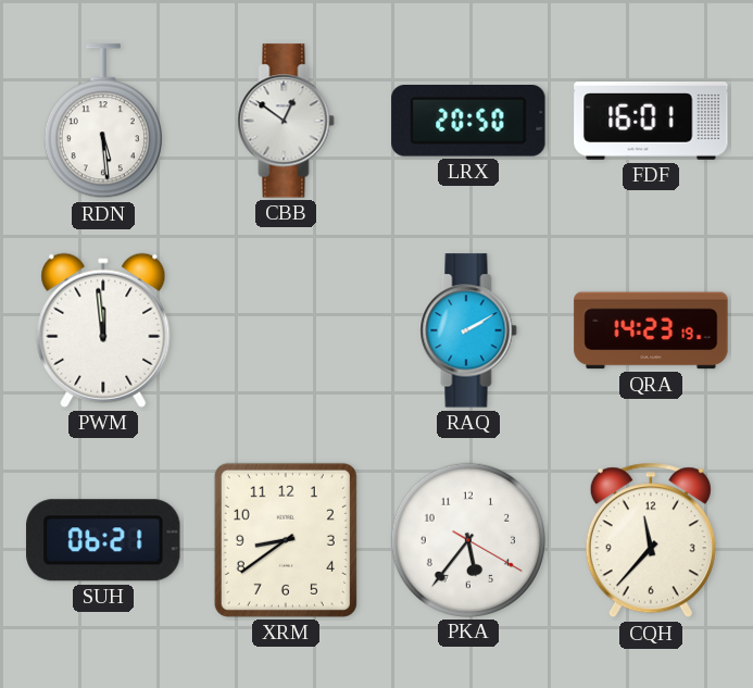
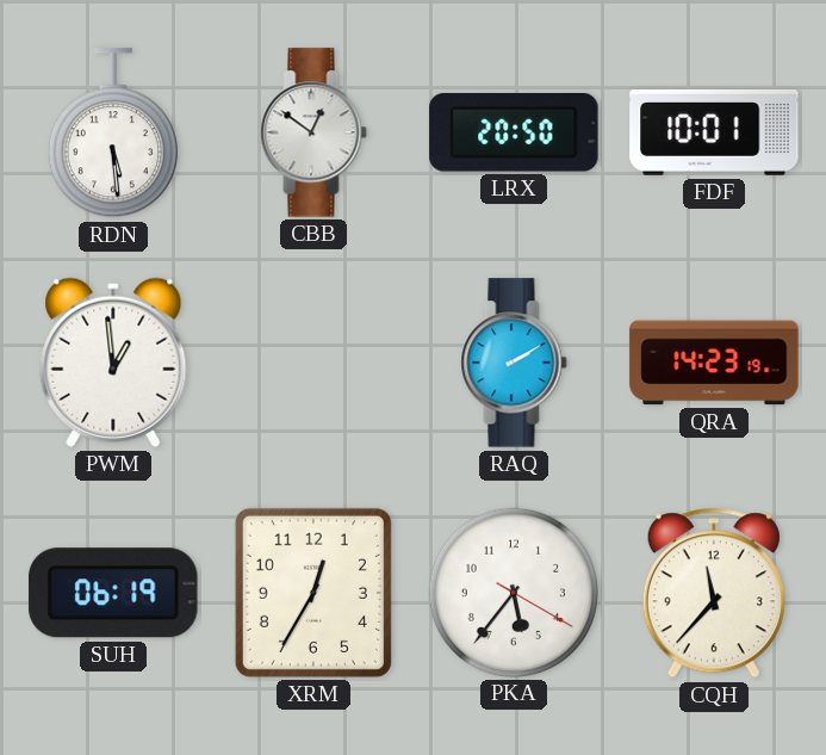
FDF: 16:01 -> 10:01 (714, 134)
PWM: 11:59 -> 12:59 (113, 363)
SUH: 06:21 -> 06:19 (113, 593)
XRM: 8:39 -> 12:35 (313, 593)
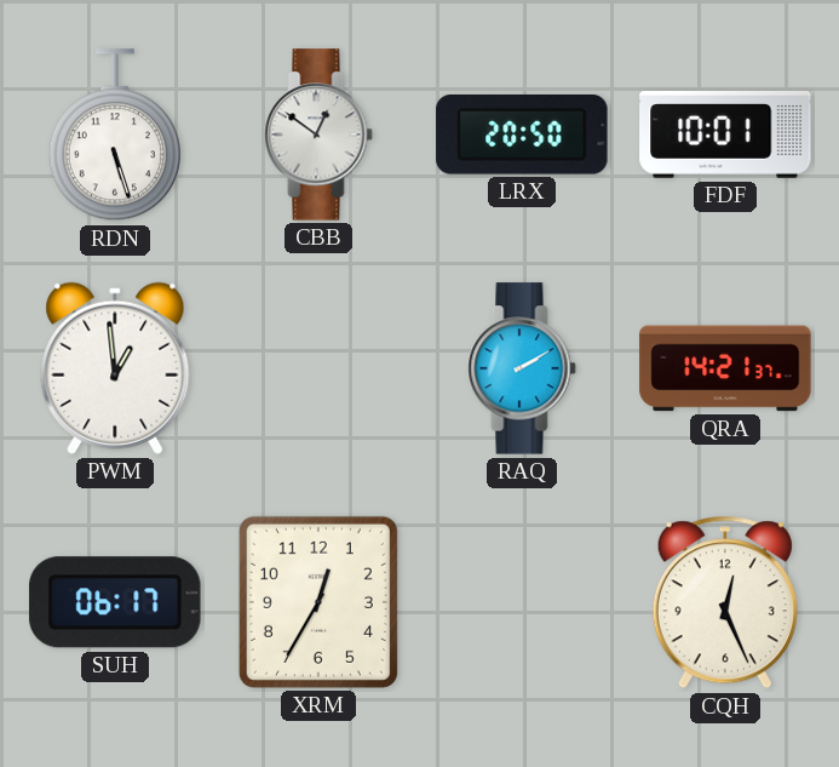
RDN: 5:29 -> 5:27 (115, 136)
QRA: 14:23 -> 14:21 (725, 368)
SUH: 06:19 -> 06:17 (115, 602)
PKA: 5:36 -> none (513, 592)
CQH: 11:37 -> 12:26 (725, 602)
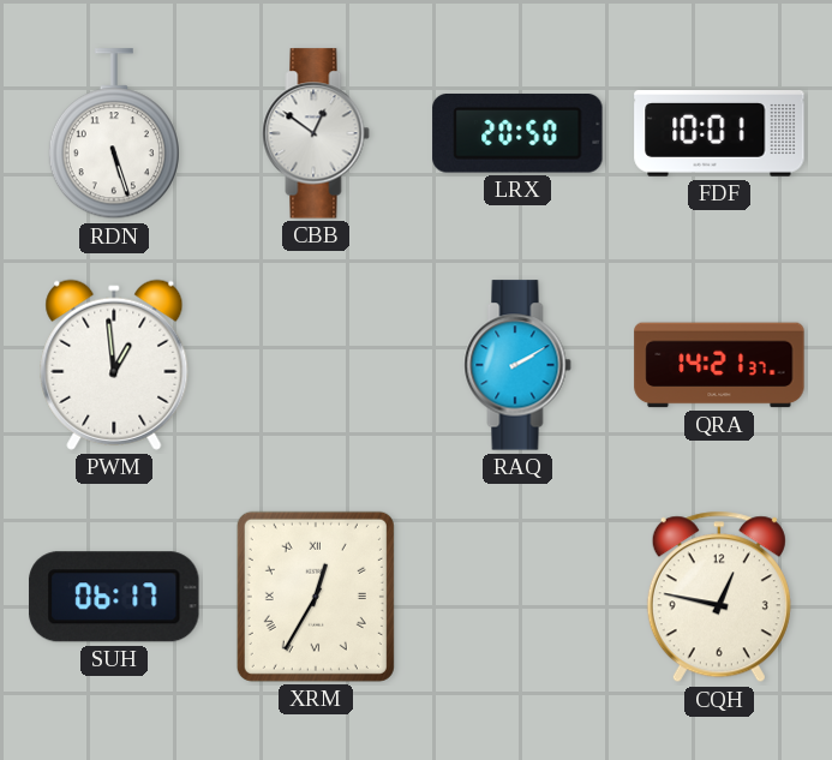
XRM numerals: Arabic -> Roman (316, 597)
CQH: 12:26 -> 12:47 (719, 597)
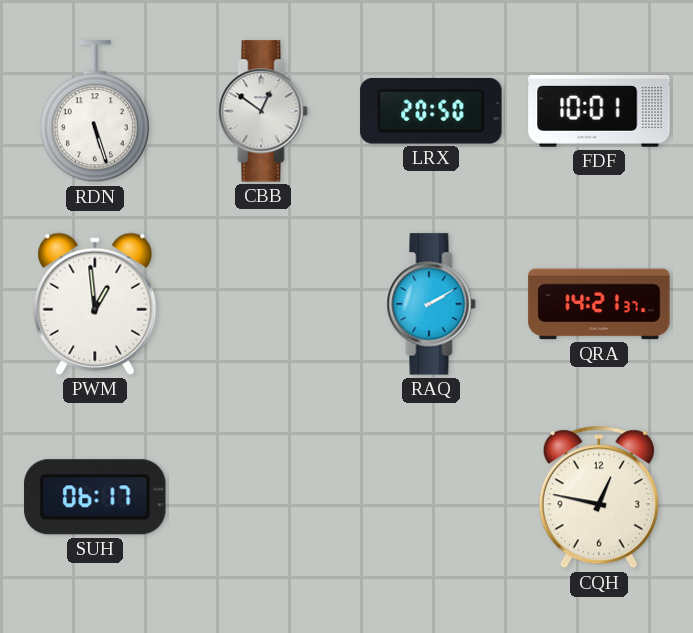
XRM: 12:35 -> none (316, 597)
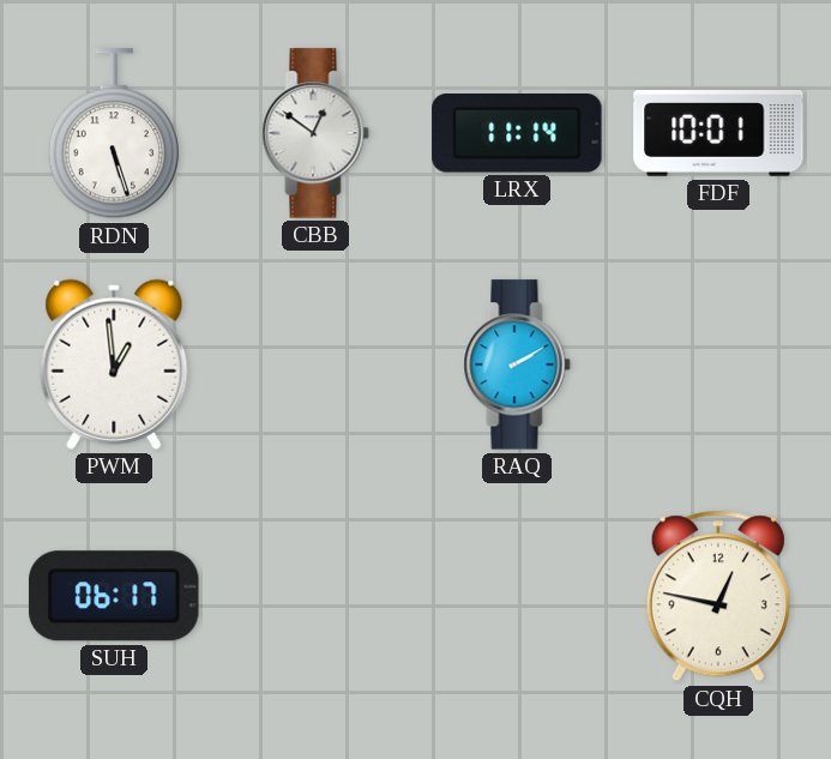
LRX: 20:50 -> 11:14 (517, 133)
QRA: 14:21 -> none (599, 304)
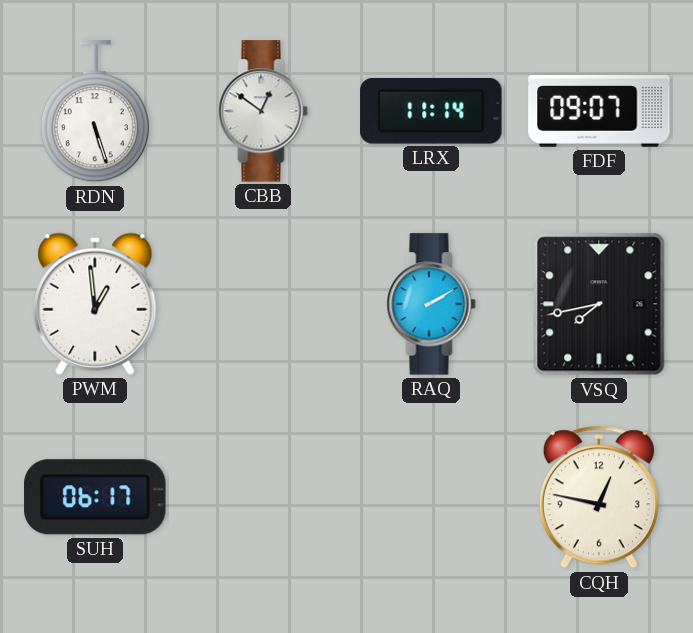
FDF: 10:01 -> 09:07 (599, 112)
VSQ: none -> 7:43 (599, 304)
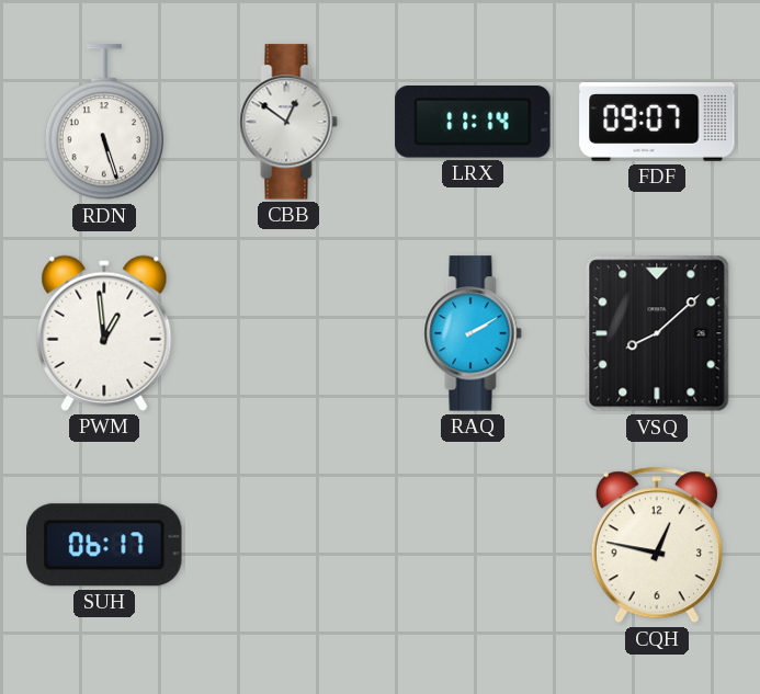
VSQ: 7:43 -> 8:08 (657, 333)
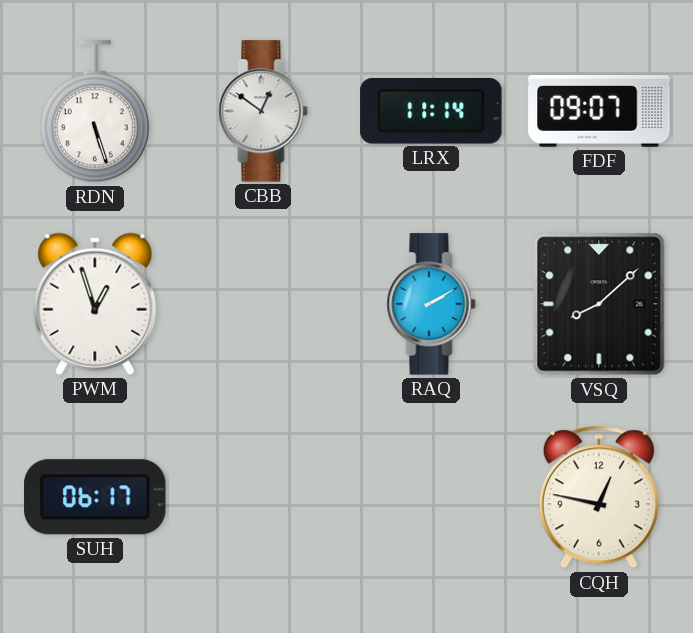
PWM: 12:59 -> 12:57 (95, 304)
